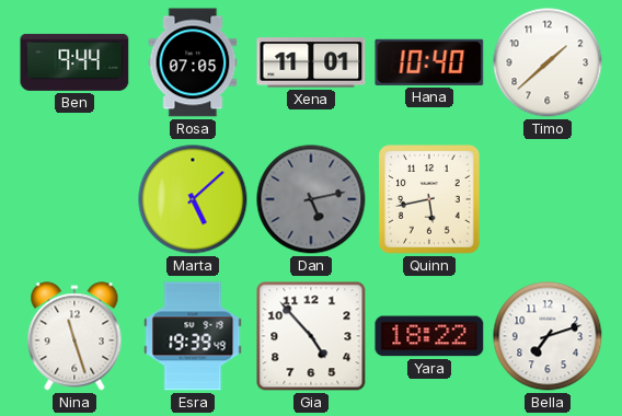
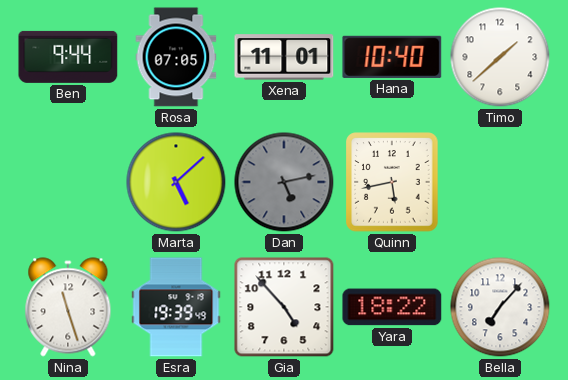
Bella: 7:12 -> 7:07 (500, 307)
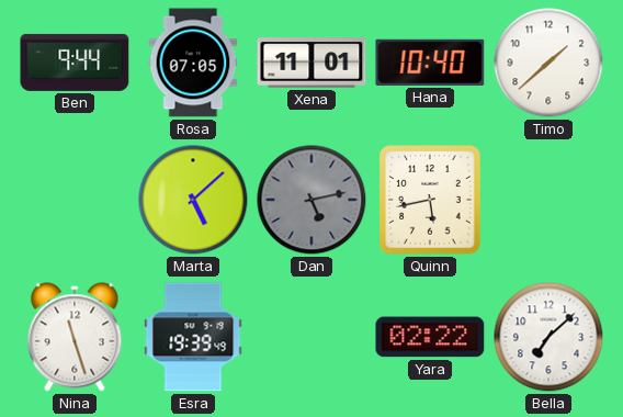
Gia: 4:53 -> none (284, 307)
Yara: 18:22 -> 02:22 (430, 337)
Bella: 7:07 -> 7:08 (548, 337)
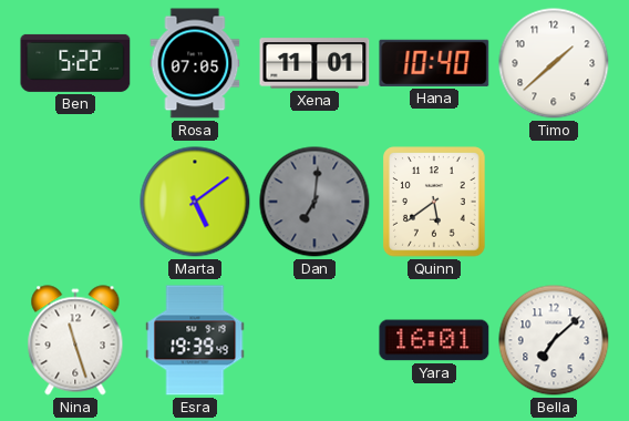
Ben: 9:44 -> 5:22 (75, 63)
Marta: 5:08 -> 5:09 (195, 202)
Dan: 5:13 -> 7:01 (314, 202)
Quinn: 5:43 -> 5:39 (434, 202)
Yara: 02:22 -> 16:01 (434, 340)
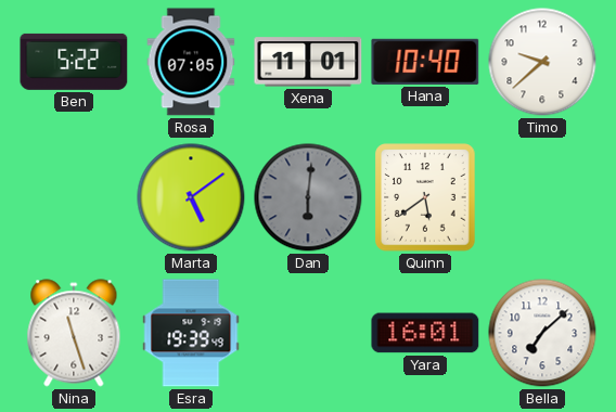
Timo: 1:38 -> 9:38 (542, 62)
Dan: 7:01 -> 6:01 (308, 197)
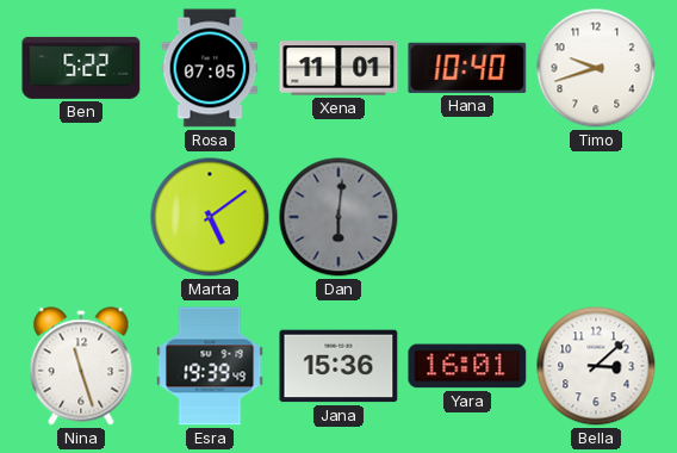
Timo: 9:38 -> 9:42 (596, 68)
Quinn: 5:39 -> none (425, 197)
Jana: none -> 15:36 (338, 366)
Bella: 7:08 -> 3:08 (596, 366)
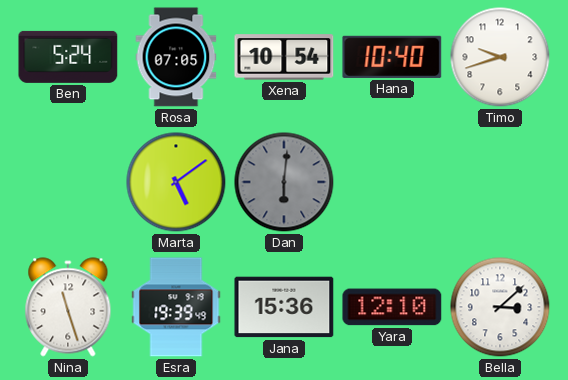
Ben: 5:22 -> 5:24 (68, 57)
Xena: 11:01 -> 10:54 (284, 57)
Yara: 16:01 -> 12:10 (392, 307)
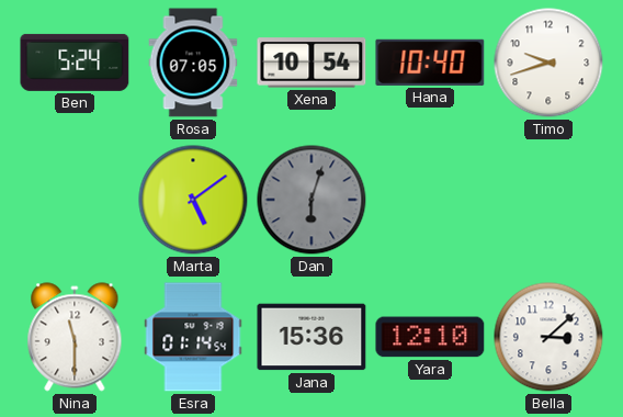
Dan: 6:01 -> 6:03 (311, 200)
Nina: 11:27 -> 11:30 (75, 337)
Esra: 19:39 -> 01:14 (193, 337)
